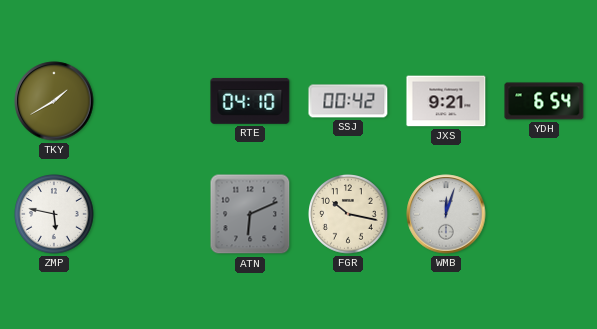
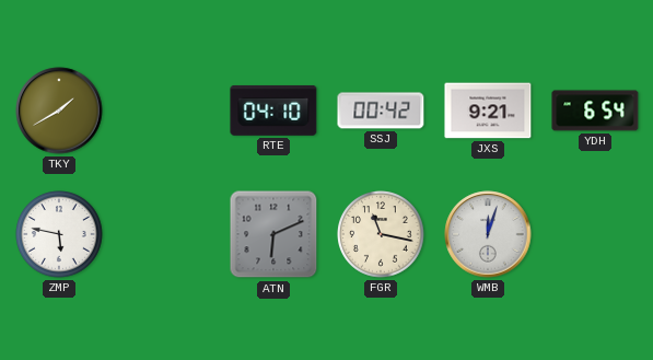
FGR: 10:17 -> 11:17 (381, 234)
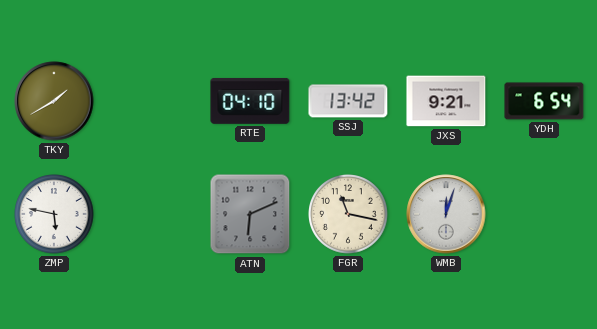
SSJ: 00:42 -> 13:42 (348, 101)
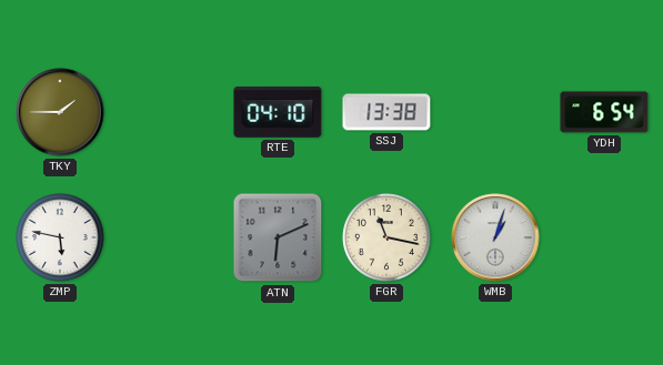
TKY: 1:40 -> 1:45 (60, 112)
SSJ: 13:42 -> 13:38 (386, 112)
JXS: 9:21 -> none (446, 101)
WMB: 12:03 -> 1:03 (495, 237)
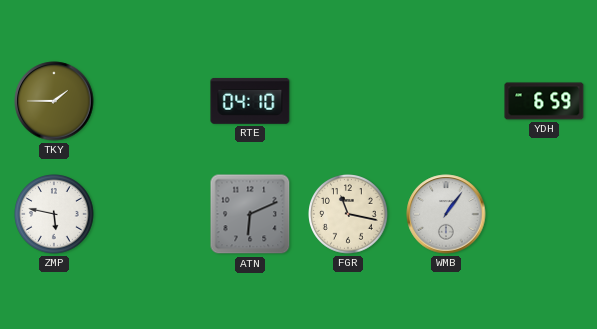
SSJ: 13:38 -> none (386, 112)
YDH: 6:54 -> 6:59 (544, 101)
WMB: 1:03 -> 1:06 (446, 214)
